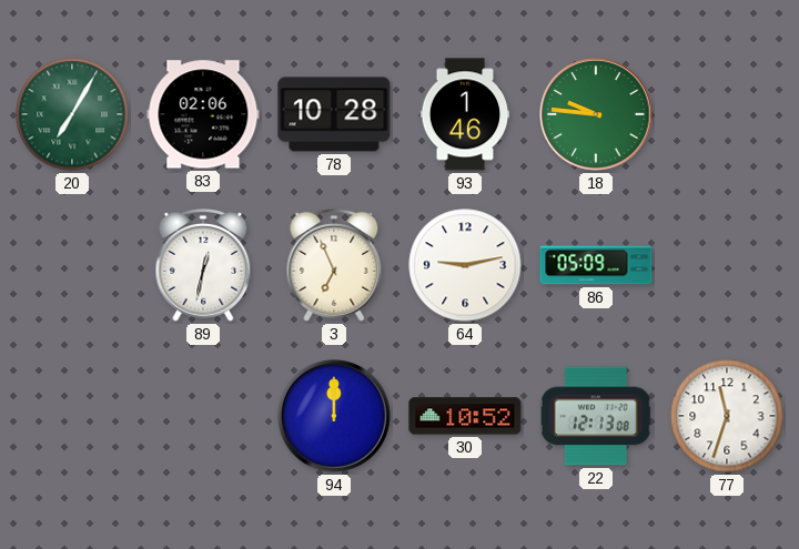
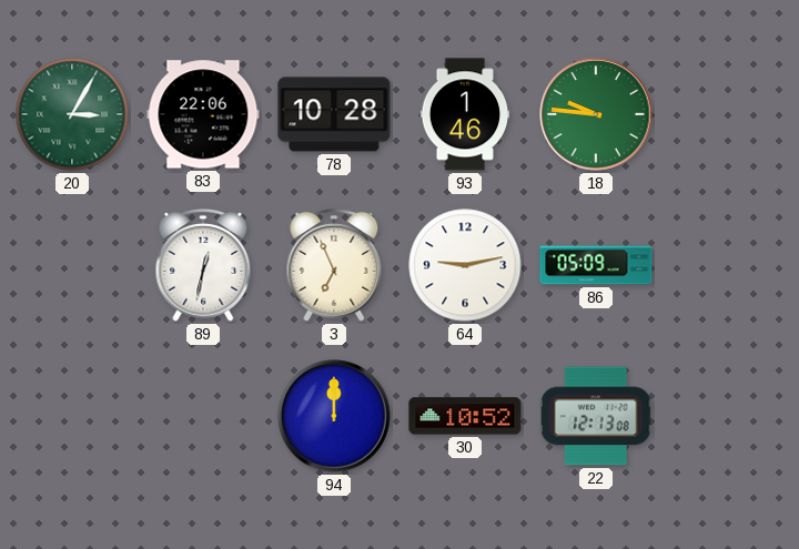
20: 7:05 -> 3:05 (72, 114)
83: 02:06 -> 22:06 (203, 114)
77: 11:33 -> none (727, 416)
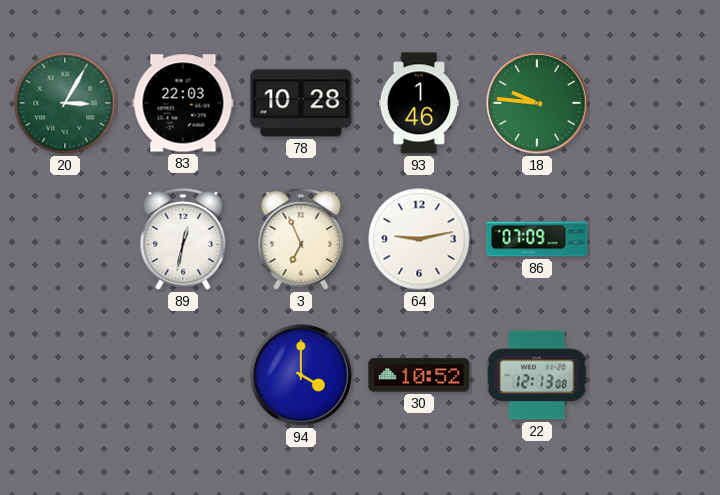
83: 22:06 -> 22:03 (183, 103)
86: 05:09 -> 07:09 (537, 239)
94: 12:00 -> 4:00 (301, 375)
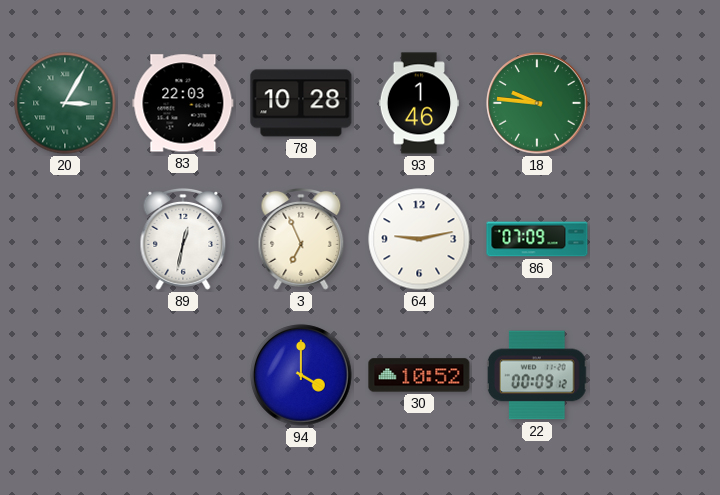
22: 12:13 -> 00:09 (537, 375)
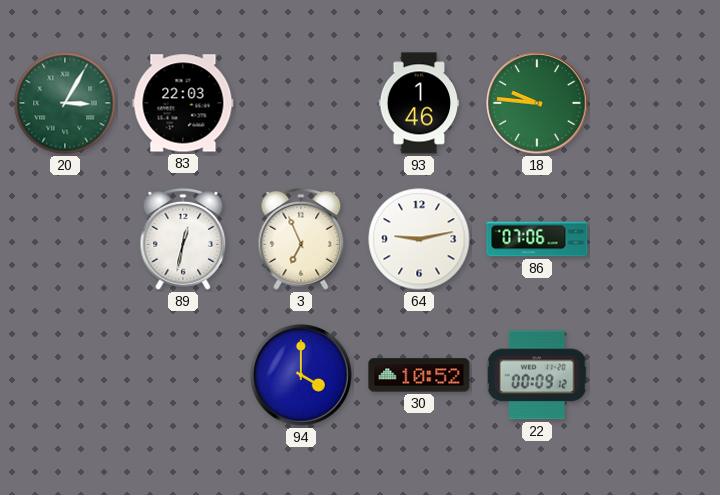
78: 10:28 -> none (301, 103)
86: 07:09 -> 07:06 (537, 239)
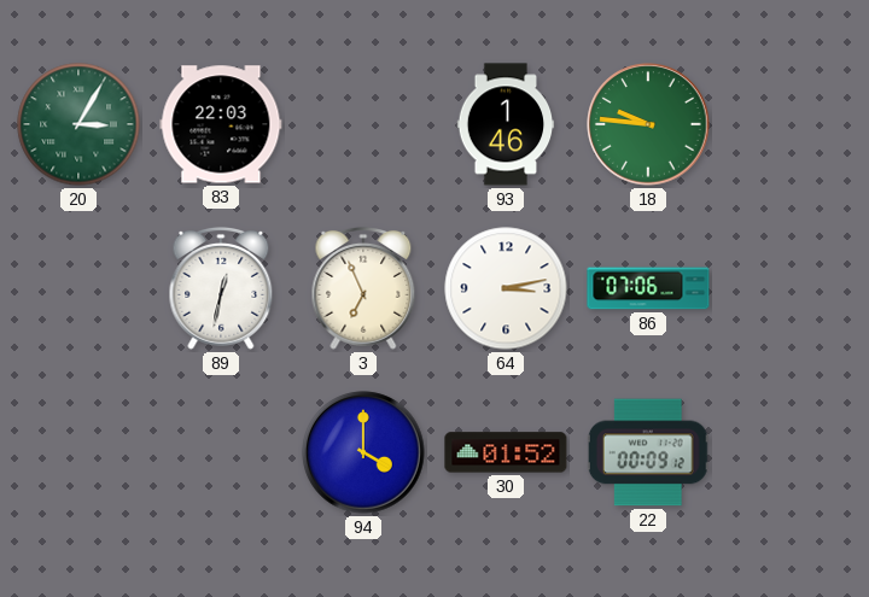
64: 9:13 -> 3:13 (506, 288)
30: 10:52 -> 01:52 (506, 452)
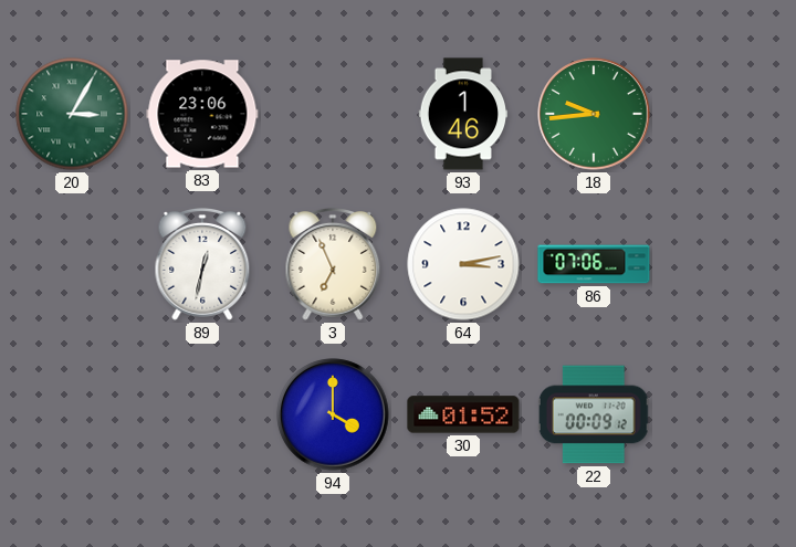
83: 22:03 -> 23:06 (202, 114)
18: 9:46 -> 9:44 (594, 114)
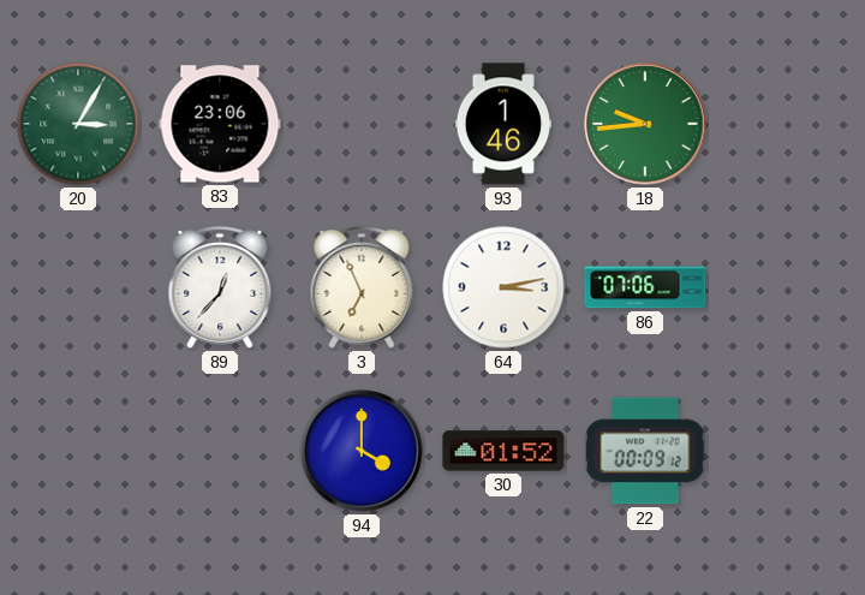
89: 12:32 -> 12:37 (220, 287)
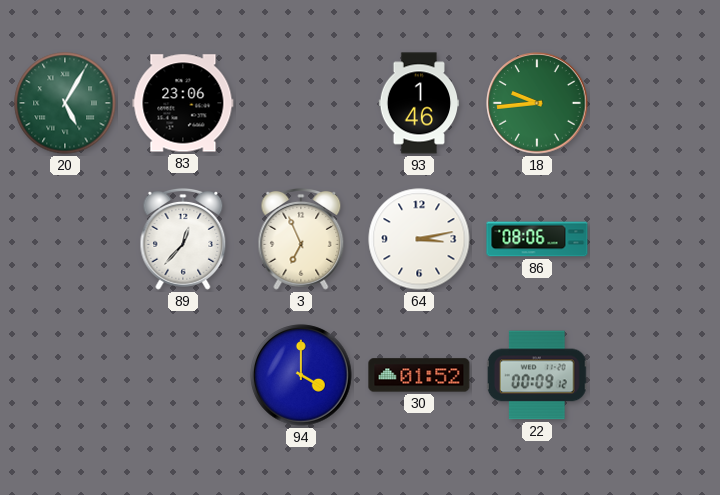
20: 3:05 -> 5:05 (65, 103)
86: 07:06 -> 08:06 (537, 239)
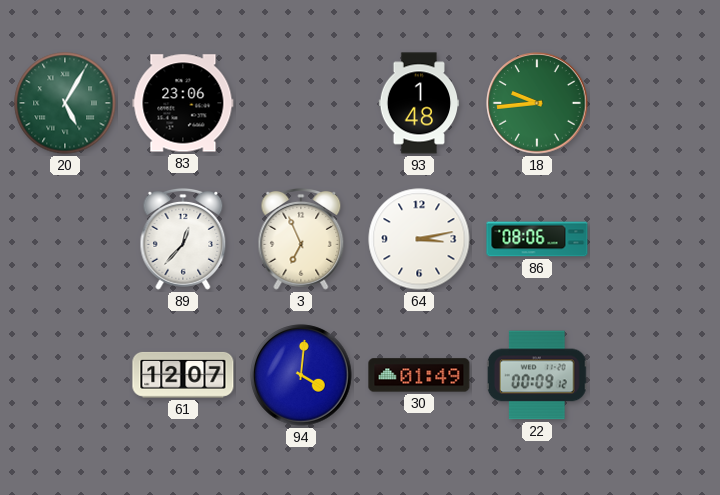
93: 1:46 -> 1:48 (419, 103)
61: none -> 12:07 (183, 375)
94: 4:00 -> 4:01 (301, 375)
30: 01:52 -> 01:49 (419, 375)
